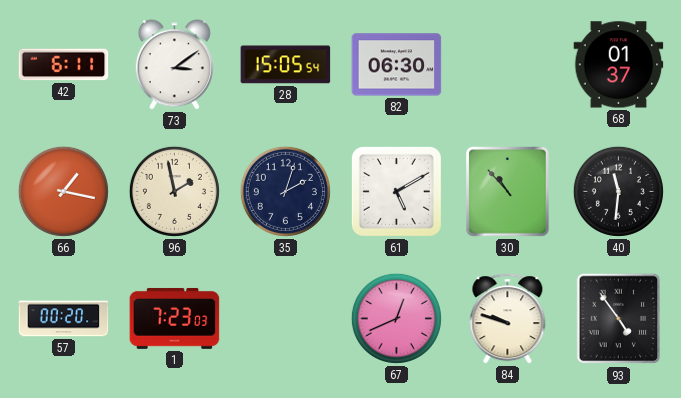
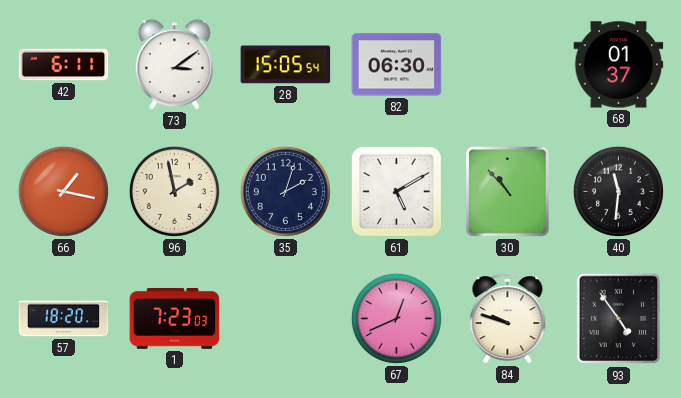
57: 00:20 -> 18:20 (64, 319)
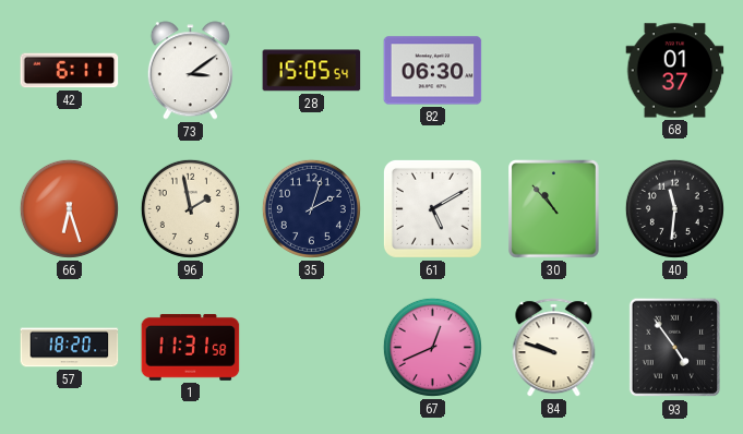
66: 1:17 -> 6:27 (69, 208)
1: 7:23 -> 11:31 (191, 348)
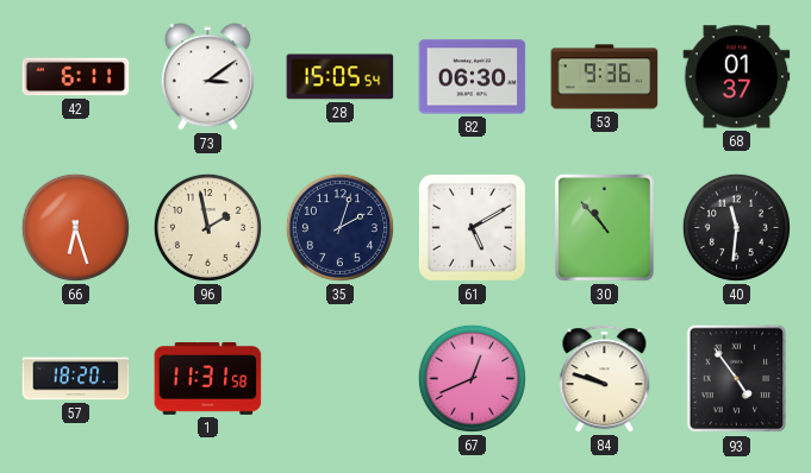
53: none -> 9:36 (605, 77)
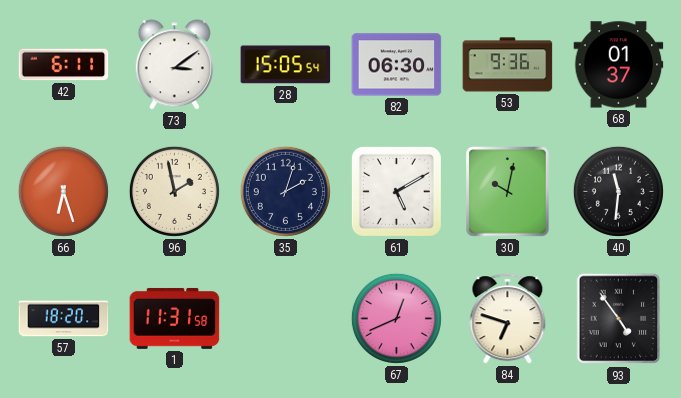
30: 10:53 -> 10:02 (508, 192)
84: 9:48 -> 6:48 (508, 319)
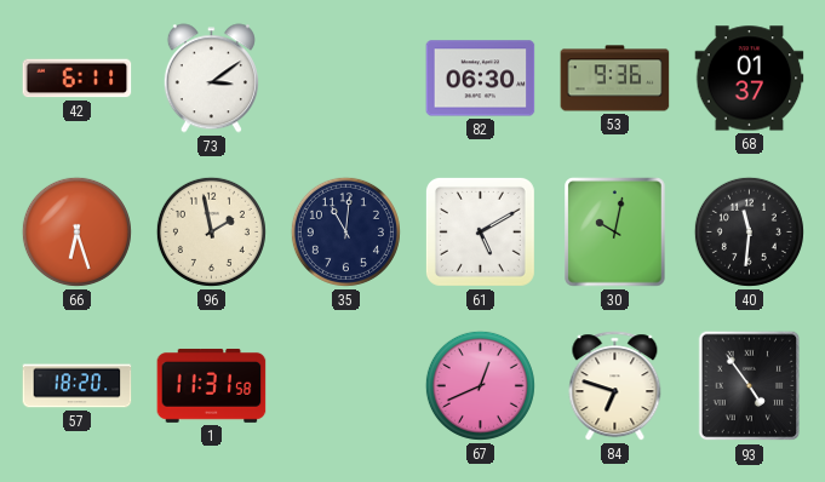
28: 15:05 -> none (286, 65)
35: 2:03 -> 11:01 (345, 231)
